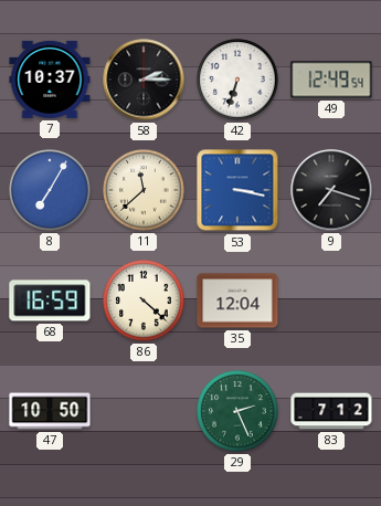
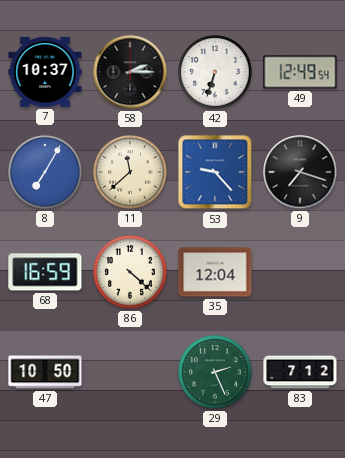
53: 3:17 -> 9:23 (215, 172)
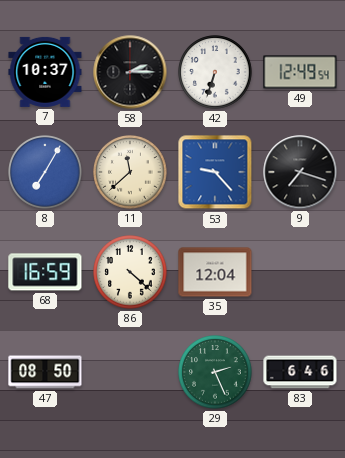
47: 10:50 -> 08:50 (45, 372)
83: 7:12 -> 6:46 (300, 372)
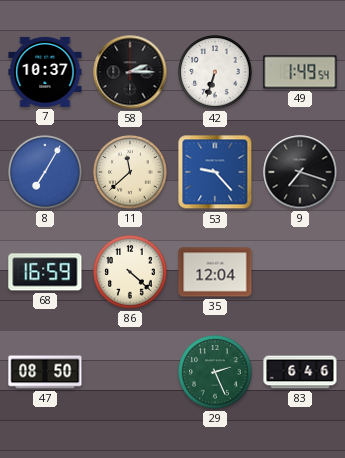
49: 12:49 -> 1:49 (300, 72)
